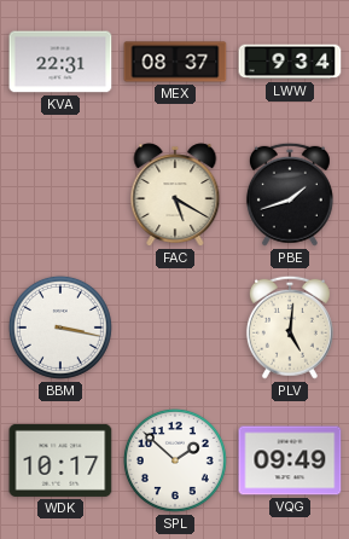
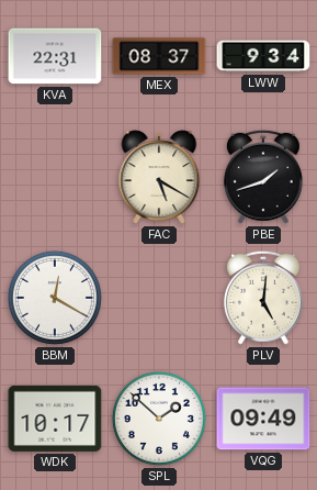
BBM: 3:17 -> 12:20 (55, 298)
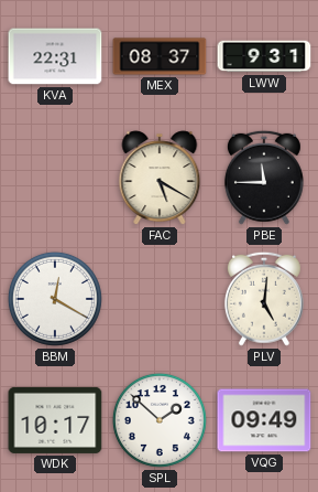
LWW: 9:34 -> 9:31 (264, 56)
PBE: 1:42 -> 11:45 (264, 178)
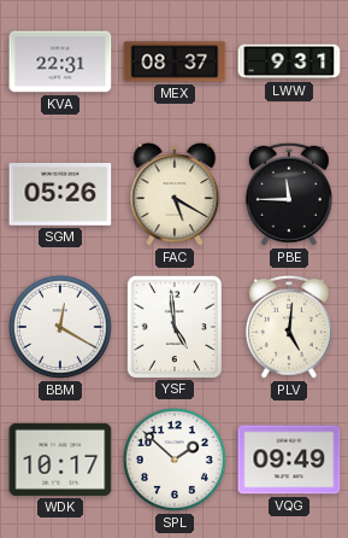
SGM: none -> 05:26 (60, 195)
YSF: none -> 4:59 (175, 326)
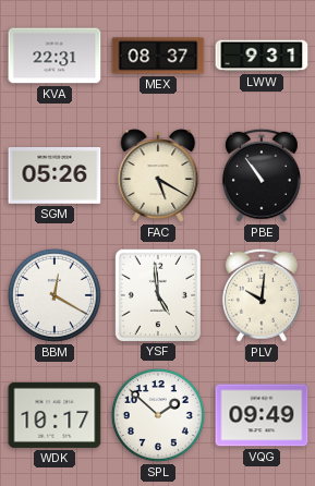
PBE: 11:45 -> 10:54 (262, 175)
PLV: 5:01 -> 10:01 (262, 295)
